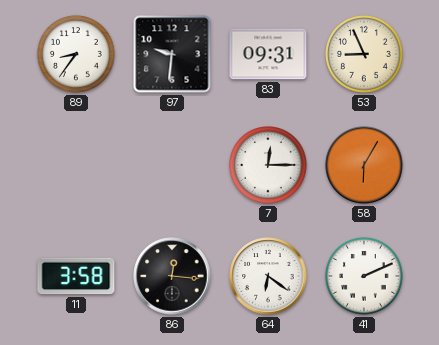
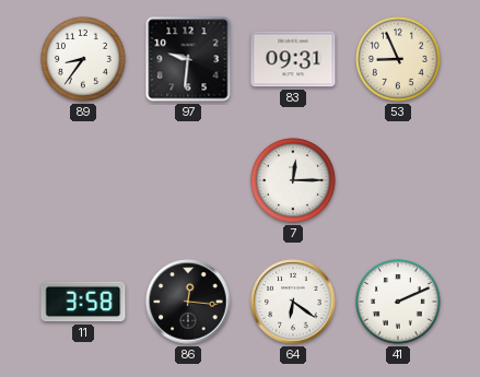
58: 6:05 -> none (364, 165)
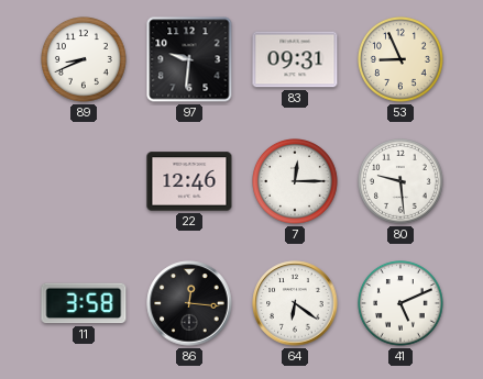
89: 8:36 -> 8:41 (85, 60)
22: none -> 12:46 (189, 181)
80: none -> 9:29 (402, 182)
41: 2:11 -> 5:11 (402, 304)
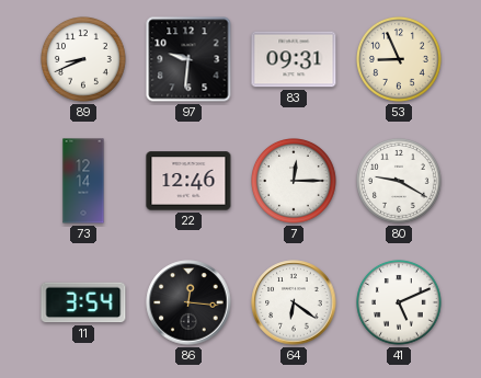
73: none -> 12:14 (83, 181)
80: 9:29 -> 9:20 (400, 182)
11: 3:58 -> 3:54 (83, 302)
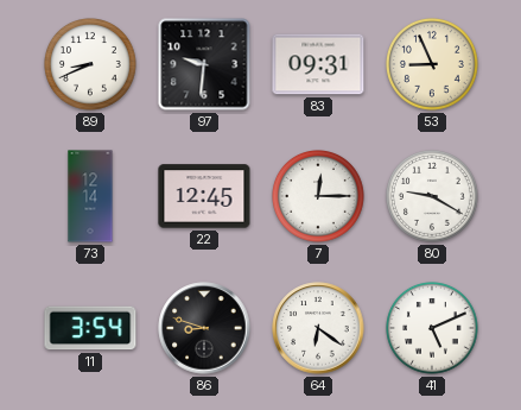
22: 12:46 -> 12:45 (204, 196)
86: 12:16 -> 8:48 (204, 328)
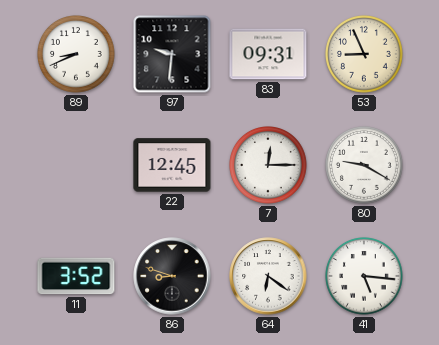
73: 12:14 -> none (90, 196)
11: 3:54 -> 3:52 (76, 276)
41: 5:11 -> 5:16 (365, 277)
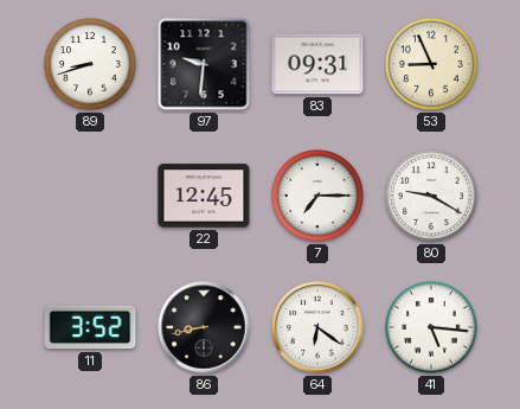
89: 8:41 -> 8:42 (91, 65)
7: 12:15 -> 7:15 (319, 197)
86: 8:48 -> 8:43 (204, 327)
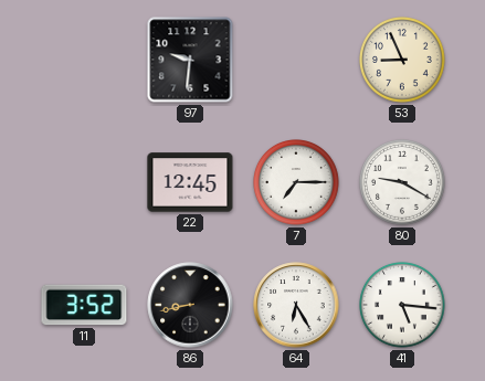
89: 8:42 -> none (91, 65)
83: 09:31 -> none (317, 64)
64: 6:21 -> 6:25 (296, 305)
